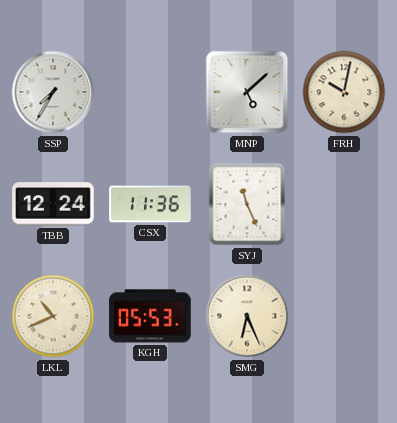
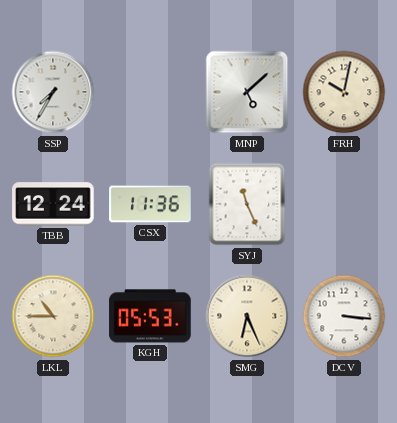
LKL: 10:41 -> 10:45 (53, 316)
DCV: none -> 3:16 (344, 316)
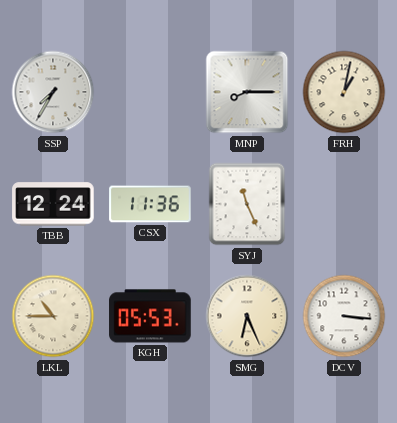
MNP: 5:08 -> 8:15 (247, 92)
FRH: 10:02 -> 1:02 (344, 92)
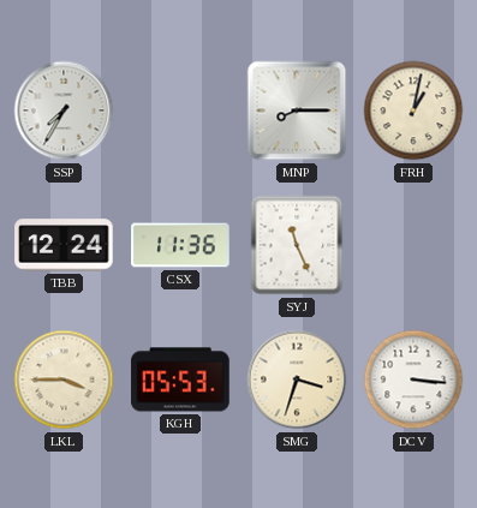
LKL: 10:45 -> 3:45 (64, 379)
SMG: 6:26 -> 3:33 (297, 379)
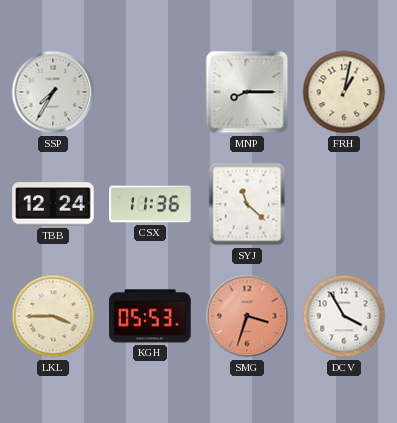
SYJ: 11:26 -> 11:22 (247, 204)
SMG dial: cream -> salmon (247, 316)
DCV: 3:16 -> 3:55 (344, 316)
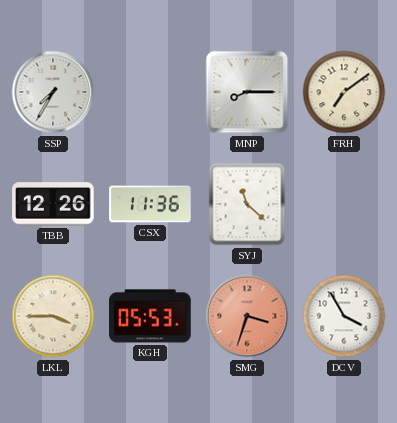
FRH: 1:02 -> 7:09 (344, 92)
TBB: 12:24 -> 12:26 (53, 204)
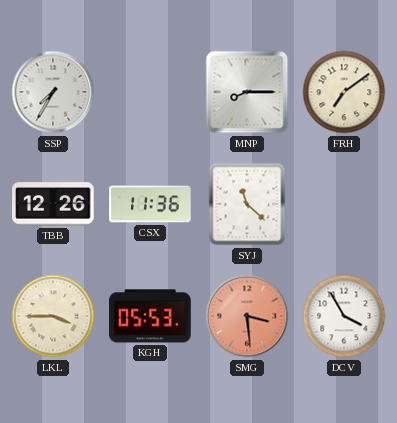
SMG: 3:33 -> 3:29 (247, 316)
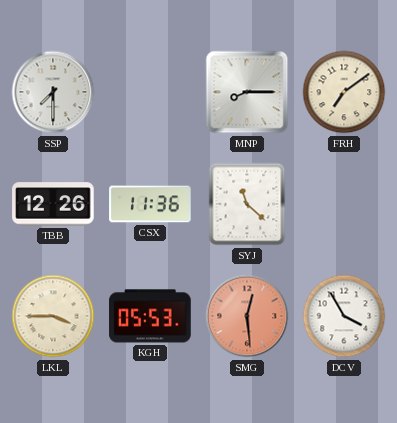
SSP: 7:35 -> 7:30 (53, 92)
SMG: 3:29 -> 12:29 (247, 316)
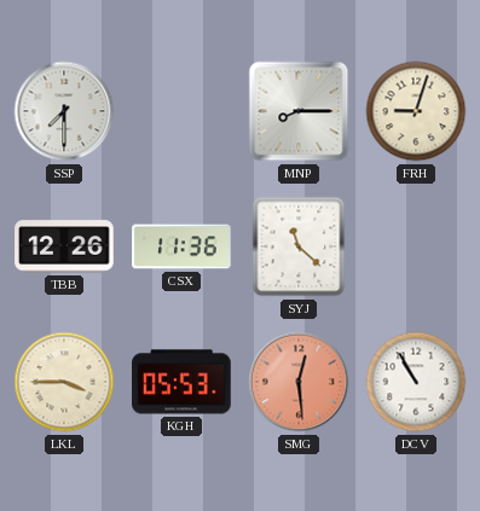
FRH: 7:09 -> 9:03 (416, 111)
DCV: 3:55 -> 10:55 (416, 382)
